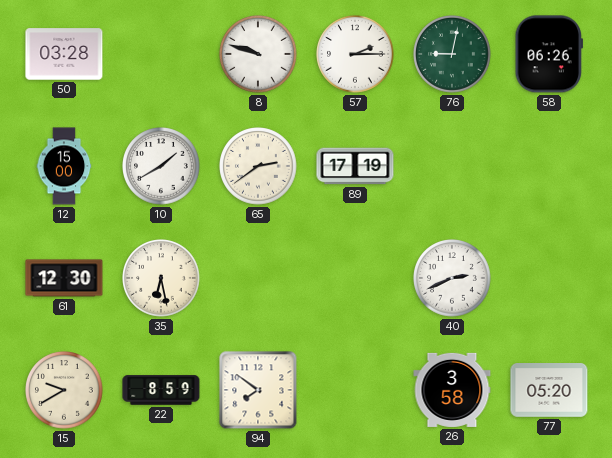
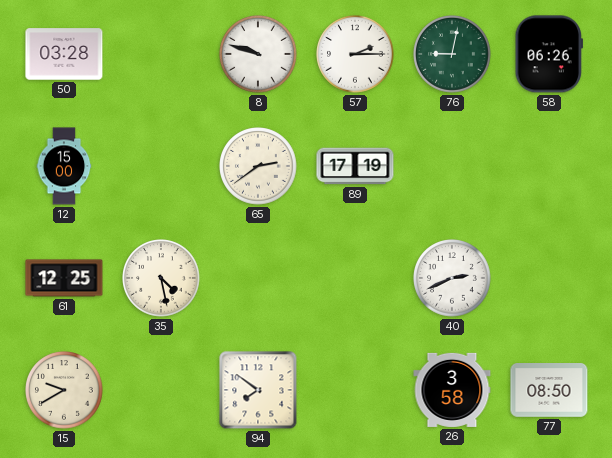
10: 1:40 -> none (161, 166)
61: 12:30 -> 12:25 (64, 278)
35: 6:28 -> 4:28 (161, 278)
22: 8:59 -> none (161, 390)
77: 05:20 -> 08:50 (549, 391)
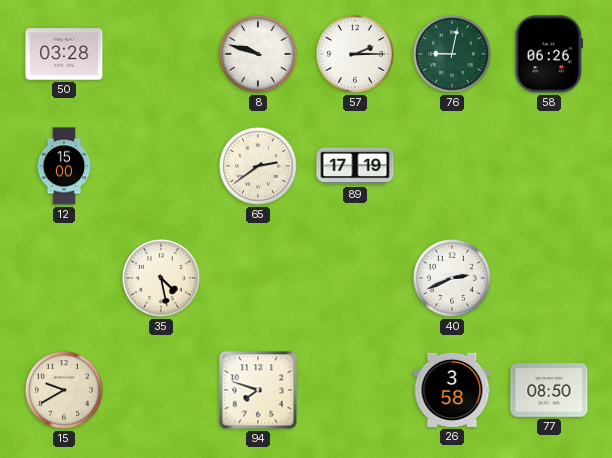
61: 12:25 -> none (64, 278)
94: 7:51 -> 7:48 (258, 390)
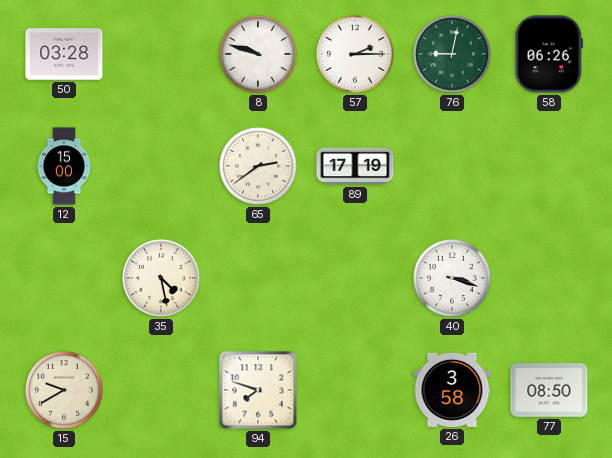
40: 2:41 -> 3:18 (452, 278)
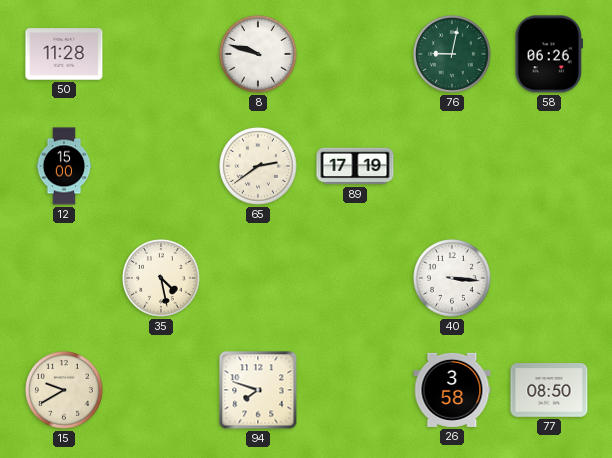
50: 03:28 -> 11:28 (64, 54)
57: 2:15 -> none (355, 54)
40: 3:18 -> 3:16 (452, 278)
